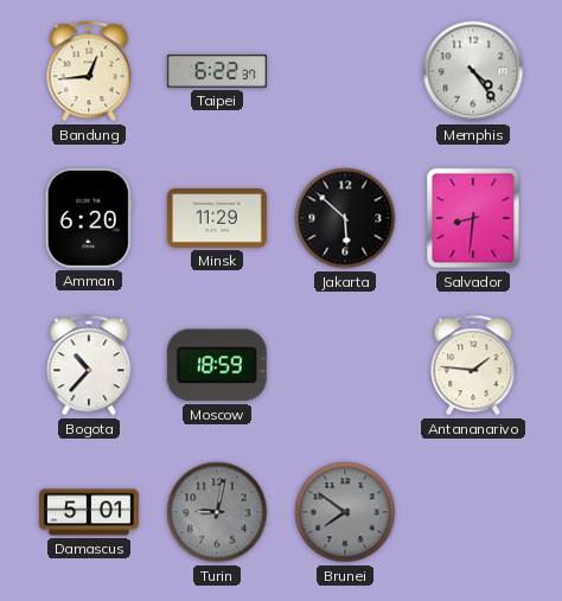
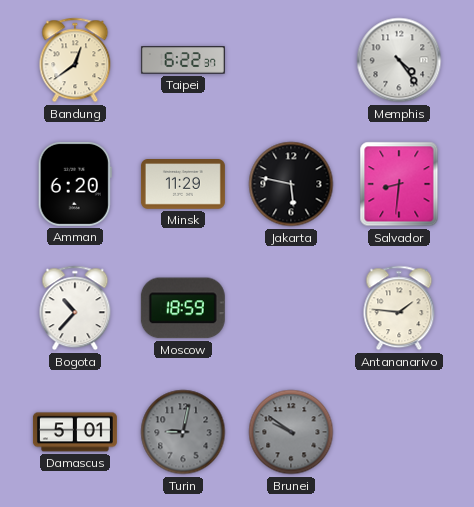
Bandung: 12:44 -> 12:39 (75, 60)
Jakarta: 5:52 -> 5:47 (291, 184)
Brunei: 7:51 -> 9:51 (291, 432)
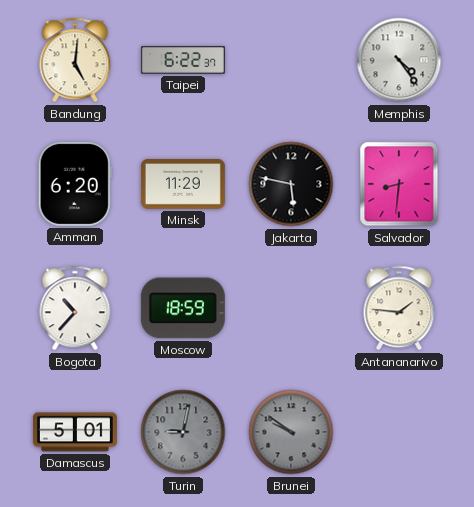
Bandung: 12:39 -> 5:01 (75, 60)
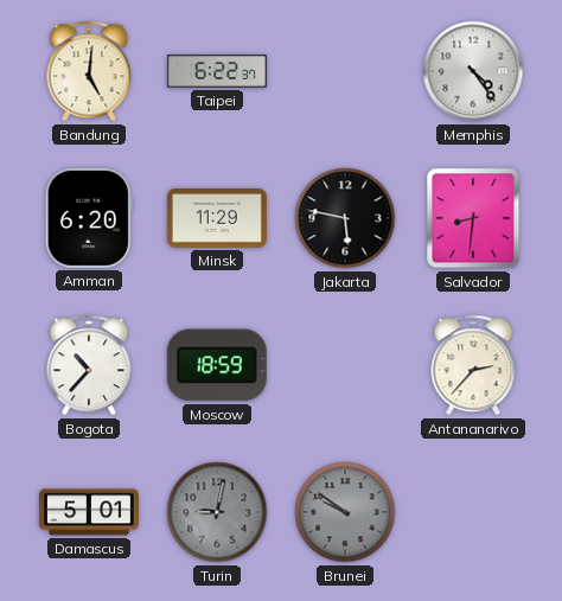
Antananarivo: 1:46 -> 2:37 (473, 365)
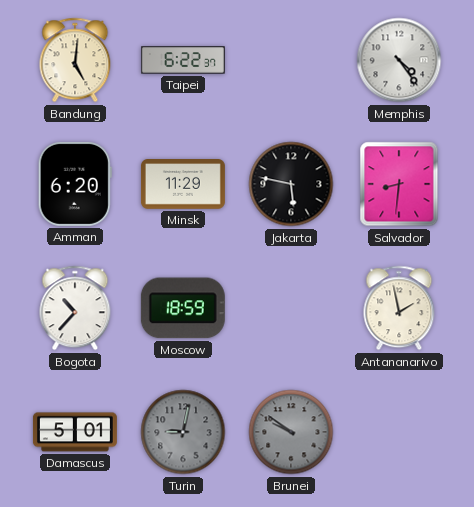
Antananarivo: 2:37 -> 1:58 (399, 308)
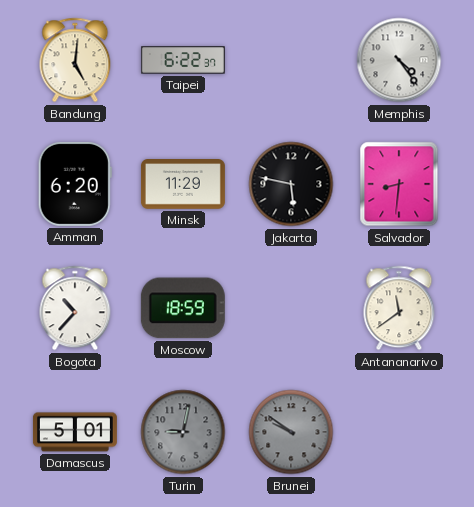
Antananarivo: 1:58 -> 11:39 (399, 308)
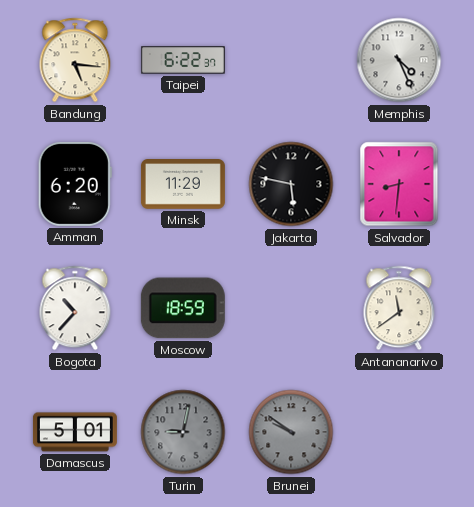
Bandung: 5:01 -> 5:16 (75, 60)
Memphis: 4:24 -> 4:26 (399, 60)
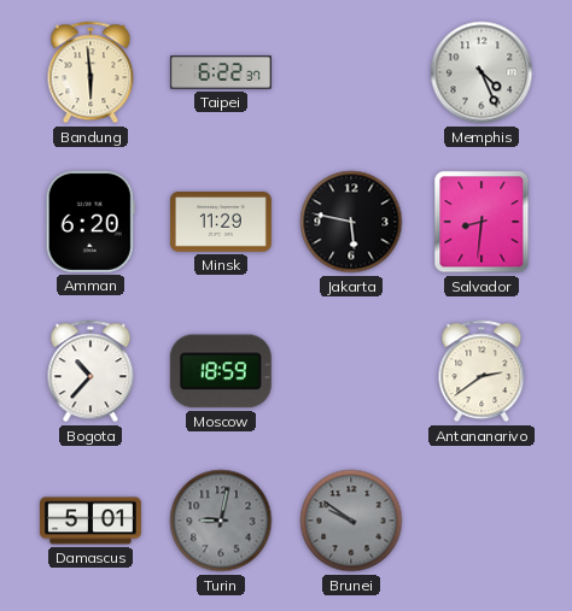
Bandung: 5:16 -> 5:59 (91, 72)
Antananarivo: 11:39 -> 2:39 (481, 371)
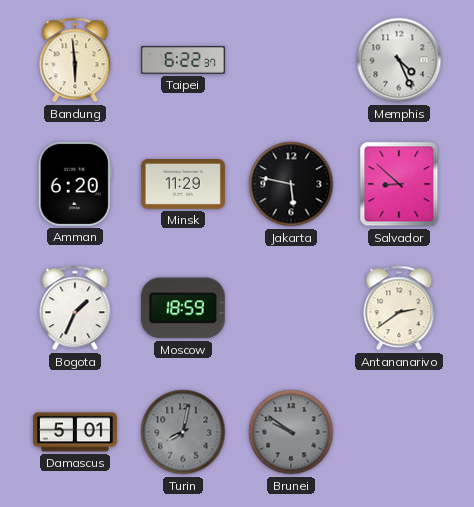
Salvador: 8:31 -> 8:52 (399, 184)
Bogota: 10:37 -> 1:34 (75, 308)
Turin: 9:02 -> 8:02 (183, 432)
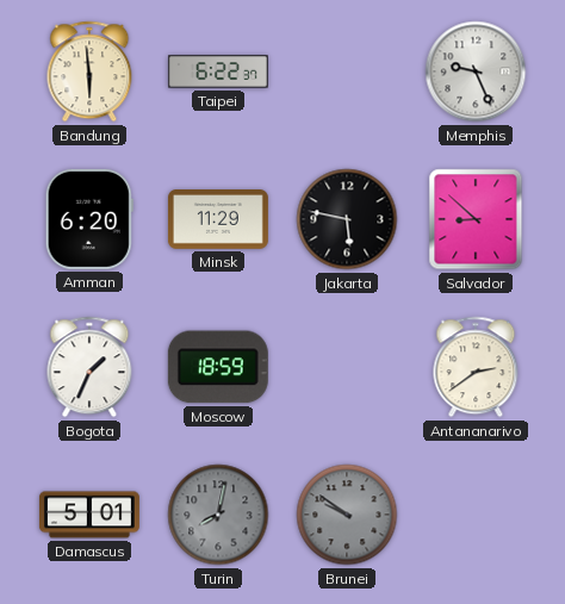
Memphis: 4:26 -> 9:26 (476, 71)
